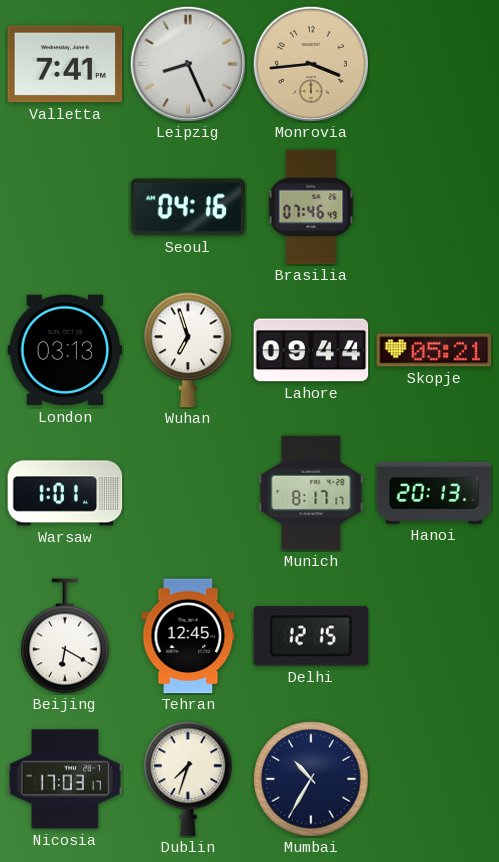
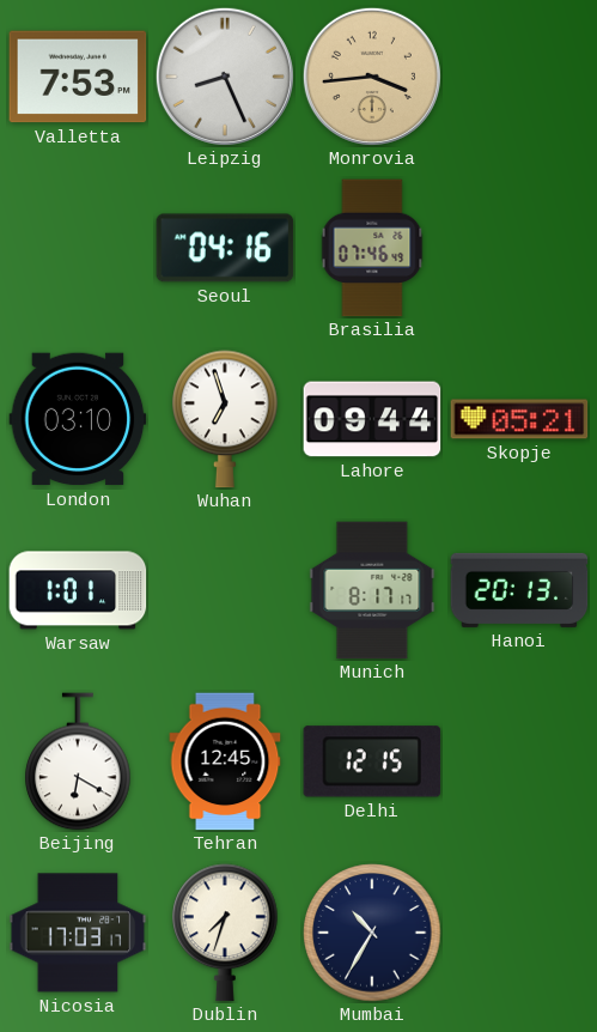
Valletta: 7:41 -> 7:53 (78, 77)
London: 03:13 -> 03:10 (78, 419)
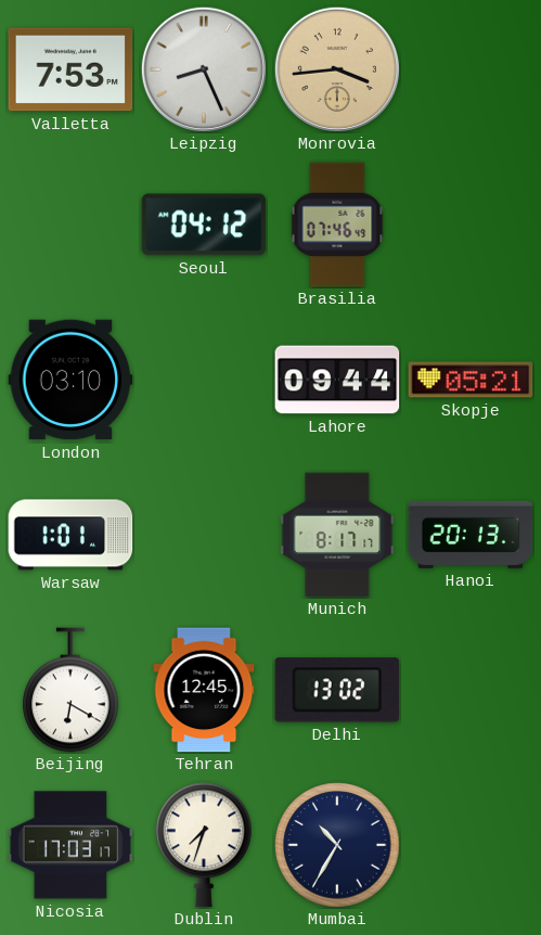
Seoul: 04:16 -> 04:12 (204, 225)
Wuhan: 6:57 -> none (225, 419)
Delhi: 12:15 -> 13:02 (337, 690)
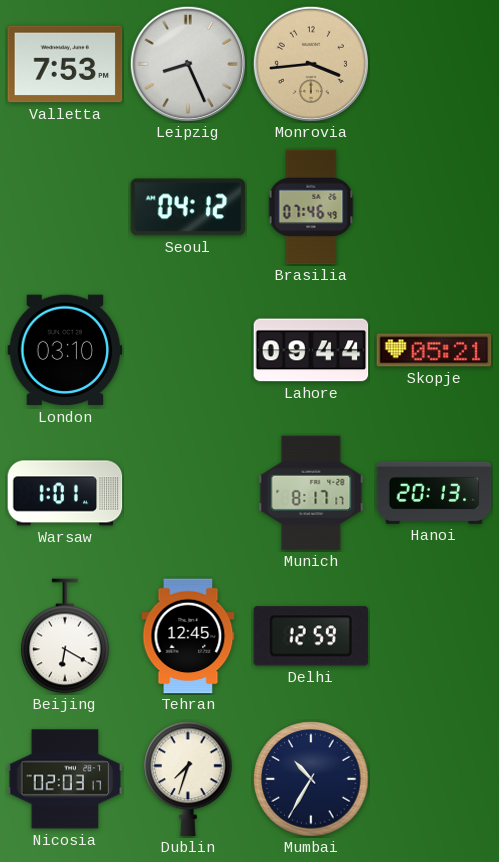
Delhi: 13:02 -> 12:59 (311, 636)
Nicosia: 17:03 -> 02:03 (65, 779)
